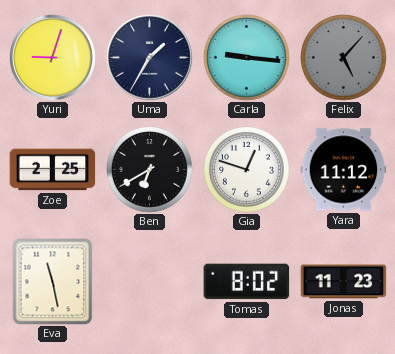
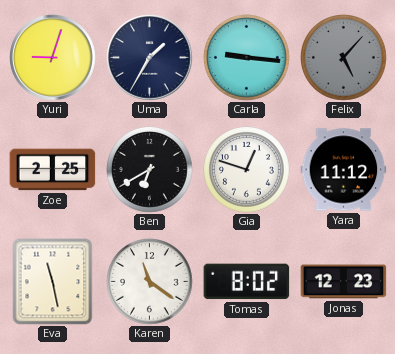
Karen: none -> 11:21 (150, 282)
Jonas: 11:23 -> 12:23 (344, 282)
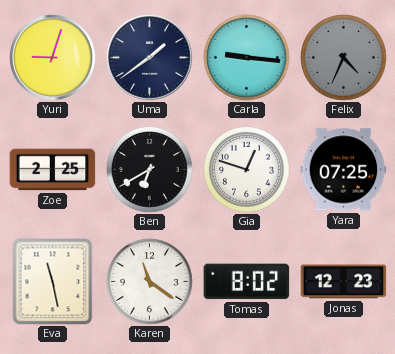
Uma: 1:35 -> 1:39 (150, 58)
Felix: 5:07 -> 4:34 (344, 58)
Yara: 11:12 -> 07:25 (344, 170)
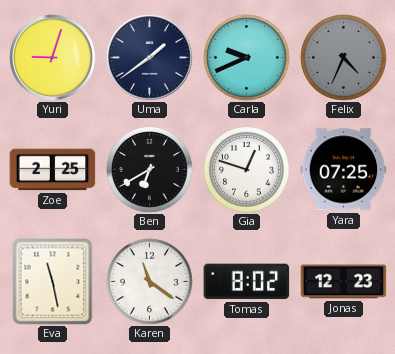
Carla: 9:16 -> 9:41 (247, 58)
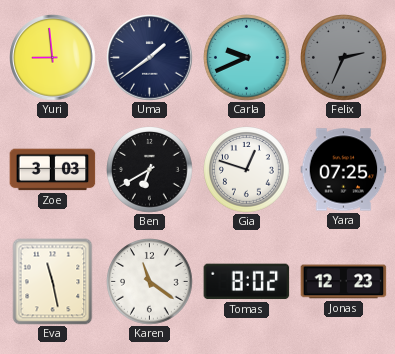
Yuri: 9:03 -> 8:59 (53, 58)
Felix: 4:34 -> 2:34 (344, 58)
Zoe: 2:25 -> 3:03 (53, 170)
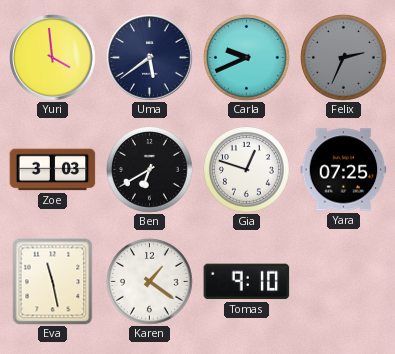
Yuri: 8:59 -> 3:59 (53, 58)
Uma: 1:39 -> 5:39 (150, 58)
Karen: 11:21 -> 1:21 (150, 282)
Tomas: 8:02 -> 9:10 (247, 282)
Jonas: 12:23 -> none (344, 282)
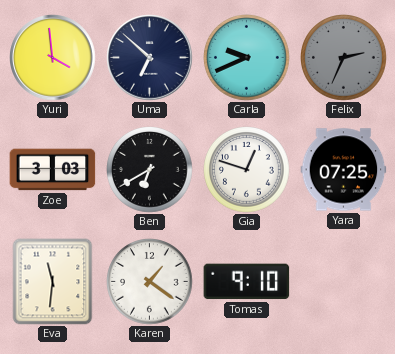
Uma: 5:39 -> 6:52 (150, 58)
Eva: 11:28 -> 11:31 (53, 282)
